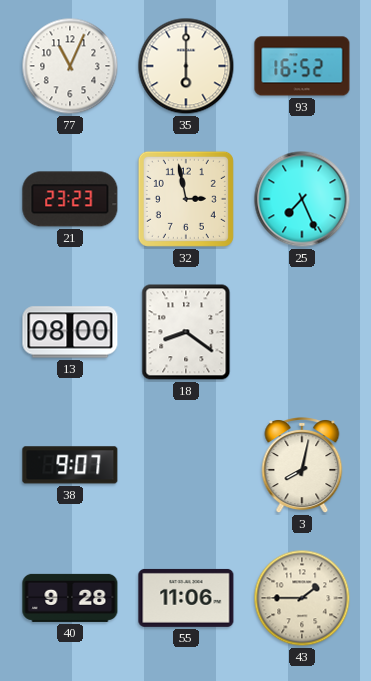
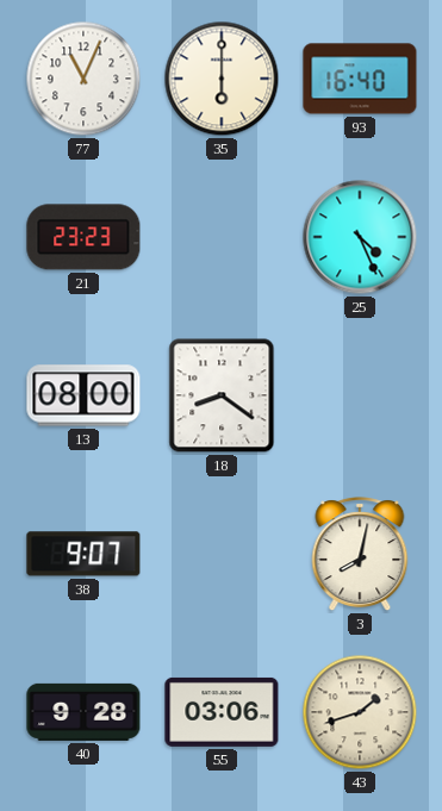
93: 16:52 -> 16:40 (360, 79)
32: 2:58 -> none (186, 199)
25: 7:26 -> 4:26 (360, 237)
55: 11:06 -> 03:06 (222, 712)
43: 1:45 -> 1:42 (360, 712)
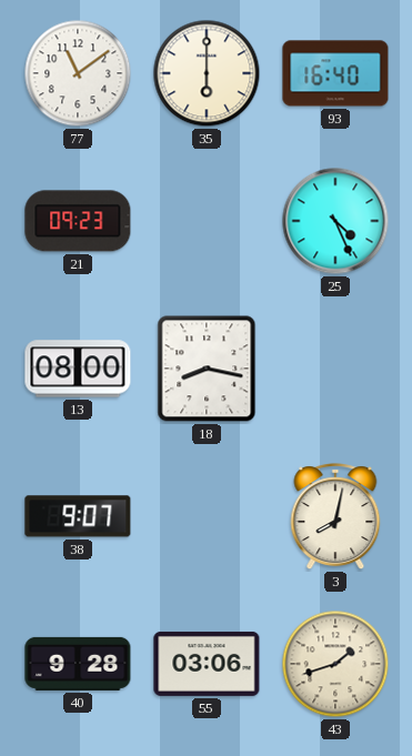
77: 11:04 -> 11:09 (78, 73)
21: 23:23 -> 09:23 (78, 221)
18: 8:21 -> 8:17 (207, 369)
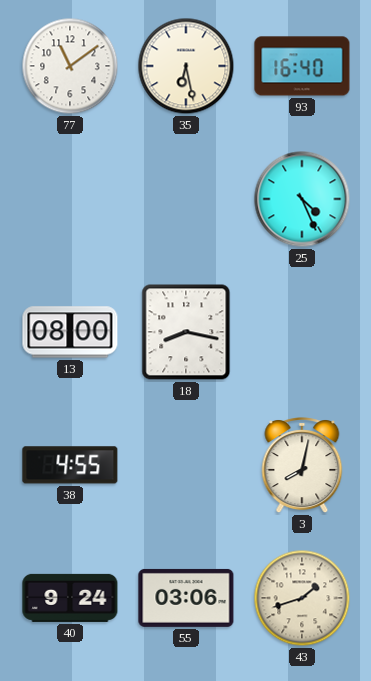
35: 6:00 -> 6:28 (186, 66)
21: 09:23 -> none (78, 221)
38: 9:07 -> 4:55 (70, 465)
40: 9:28 -> 9:24 (70, 598)
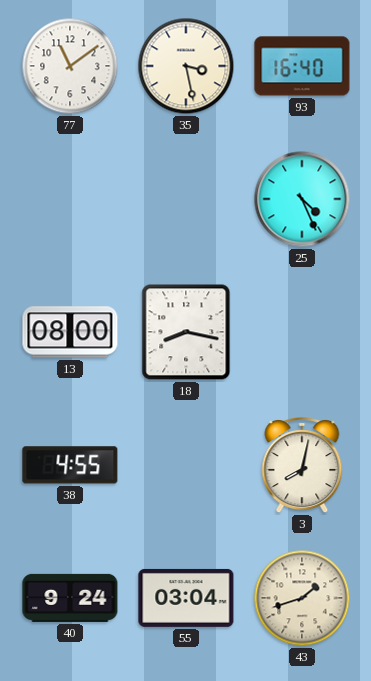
35: 6:28 -> 3:28 (186, 66)
55: 03:06 -> 03:04 (186, 598)
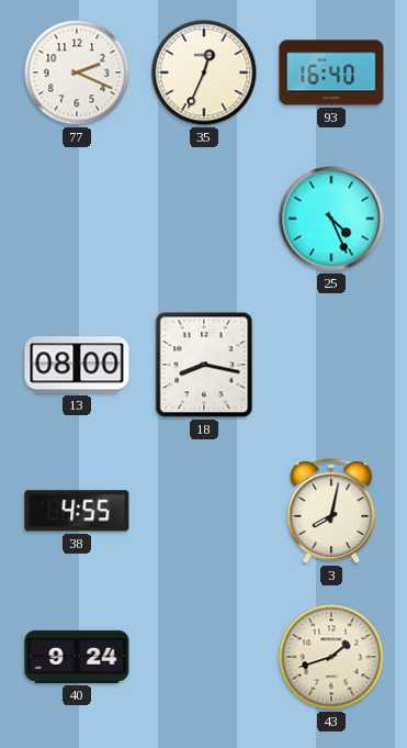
77: 11:09 -> 2:19 (77, 72)
35: 3:28 -> 12:34 (204, 72)
55: 03:04 -> none (186, 598)
